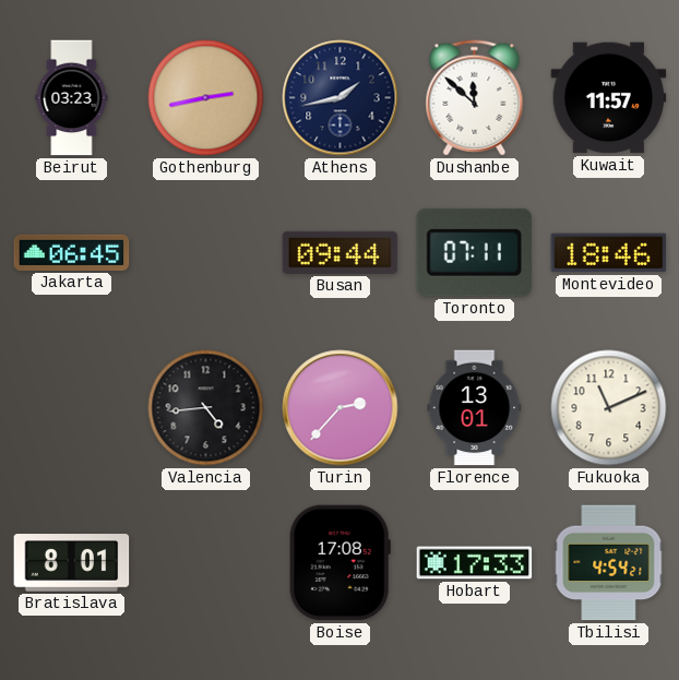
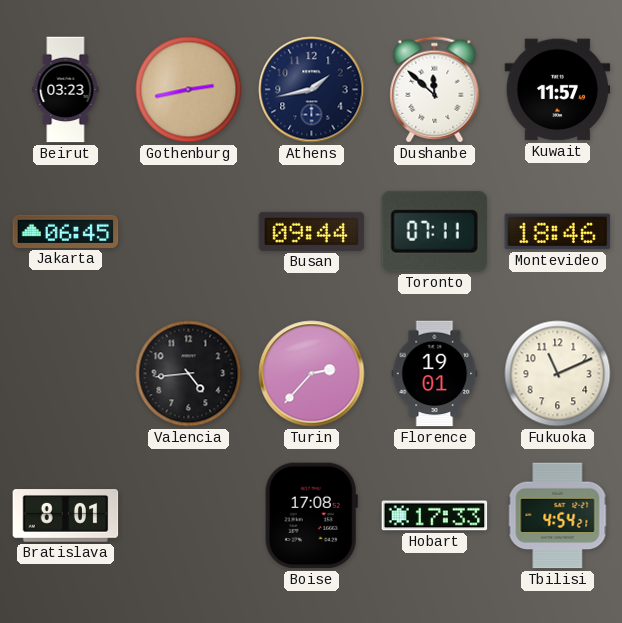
Florence: 13:01 -> 19:01 (435, 374)
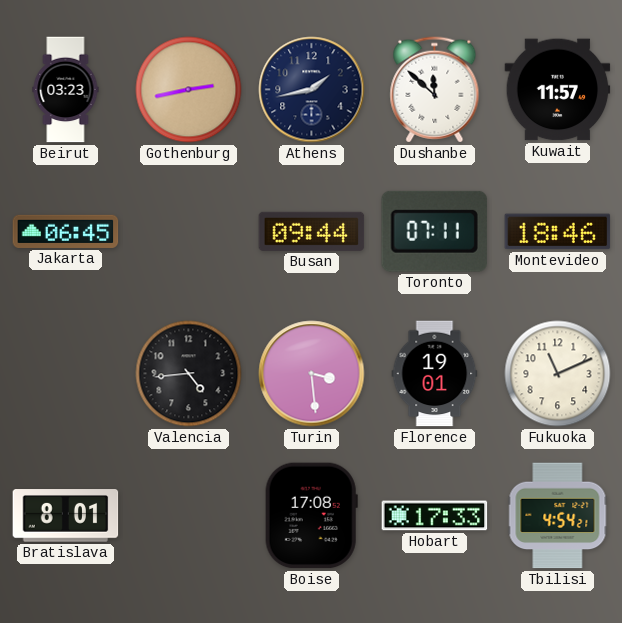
Turin: 2:37 -> 3:29 (312, 374)
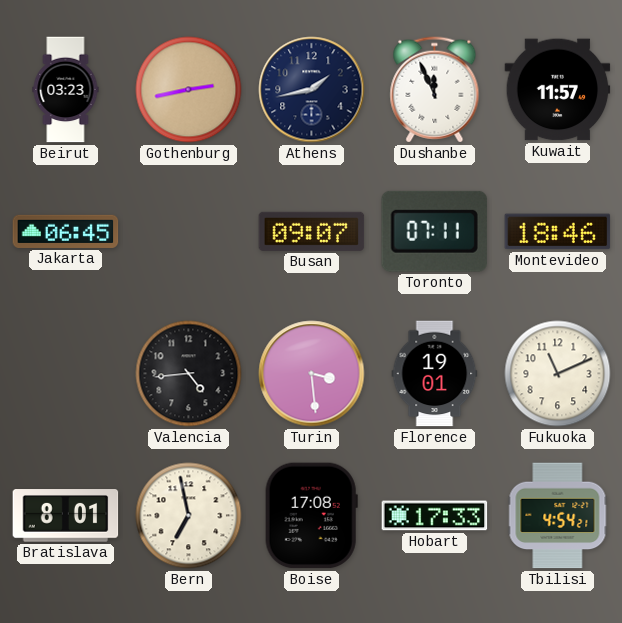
Dushanbe: 11:52 -> 11:56 (435, 90)
Busan: 09:44 -> 09:07 (312, 231)
Bern: none -> 6:58 (189, 516)
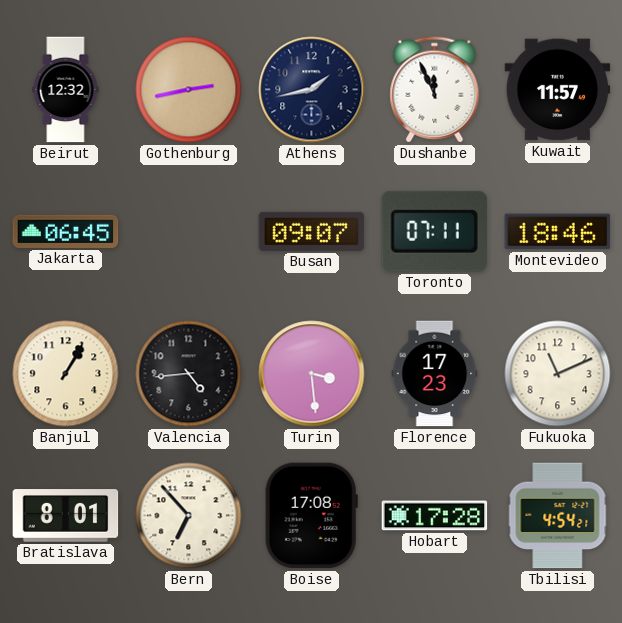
Beirut: 03:23 -> 12:32 (66, 90)
Banjul: none -> 1:05 (66, 374)
Florence: 19:01 -> 17:23 (435, 374)
Bern: 6:58 -> 6:53 (189, 516)
Hobart: 17:33 -> 17:28 (435, 516)
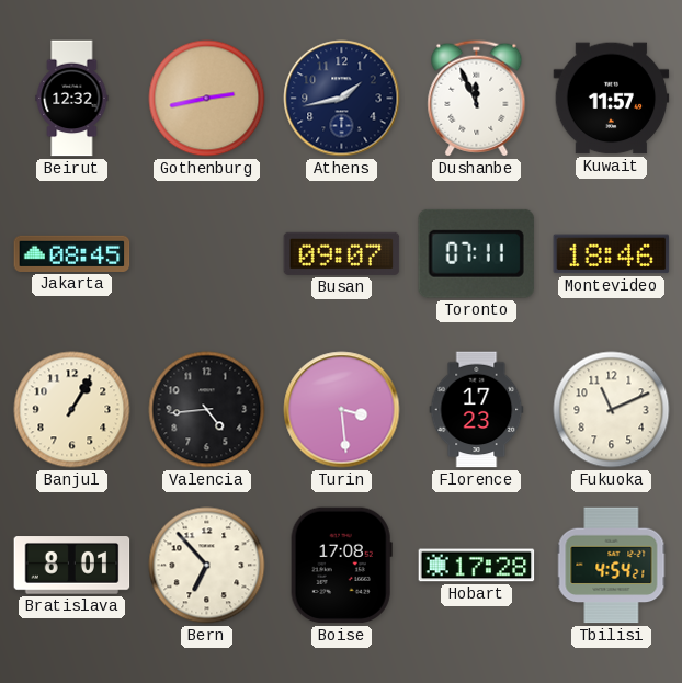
Jakarta: 06:45 -> 08:45 (72, 253)
